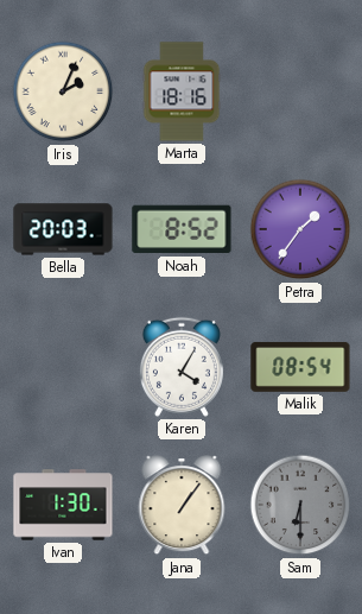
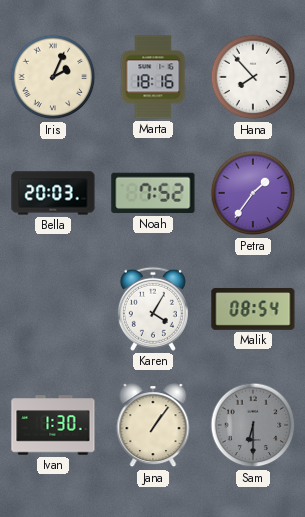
Hana: none -> 7:53 (253, 77)
Noah: 8:52 -> 7:52 (153, 193)
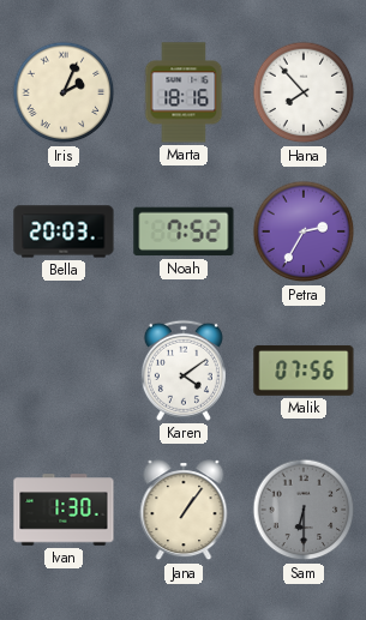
Petra: 1:36 -> 2:35 (304, 231)
Karen: 4:05 -> 4:09 (184, 371)
Malik: 08:54 -> 07:56 (304, 371)
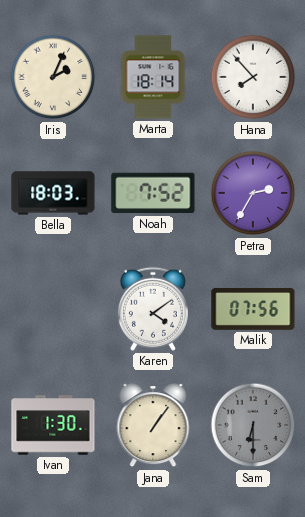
Marta: 18:16 -> 18:14 (153, 77)
Bella: 20:03 -> 18:03 (53, 193)
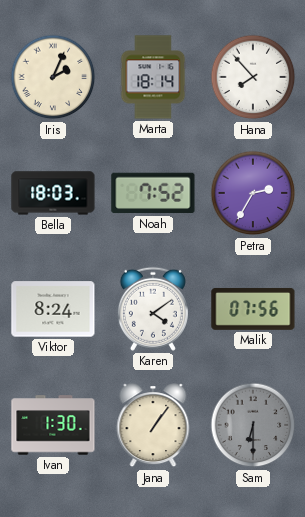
Viktor: none -> 8:24 (53, 309)
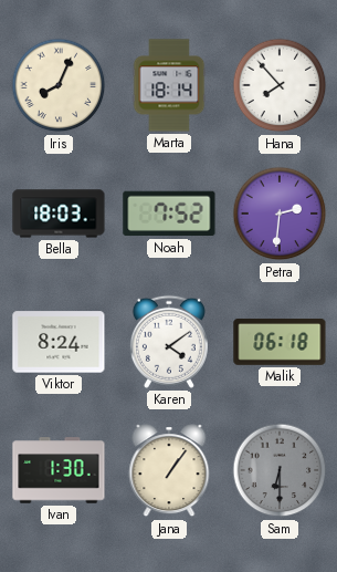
Iris: 2:04 -> 8:04 (59, 85)
Petra: 2:35 -> 2:31 (280, 214)
Malik: 07:56 -> 06:18 (280, 342)
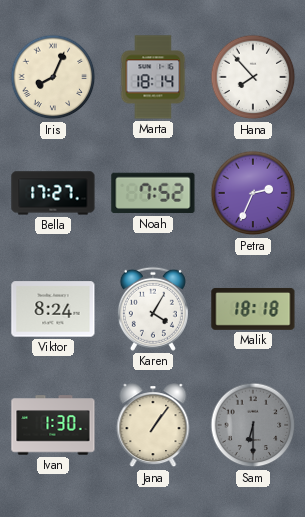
Bella: 18:03 -> 17:27 (53, 193)
Petra: 2:31 -> 2:34 (253, 193)
Karen: 4:09 -> 4:05 (153, 309)
Malik: 06:18 -> 18:18 (253, 309)
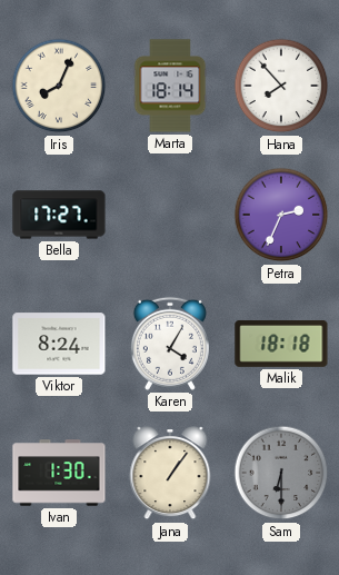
Noah: 7:52 -> none (153, 193)
